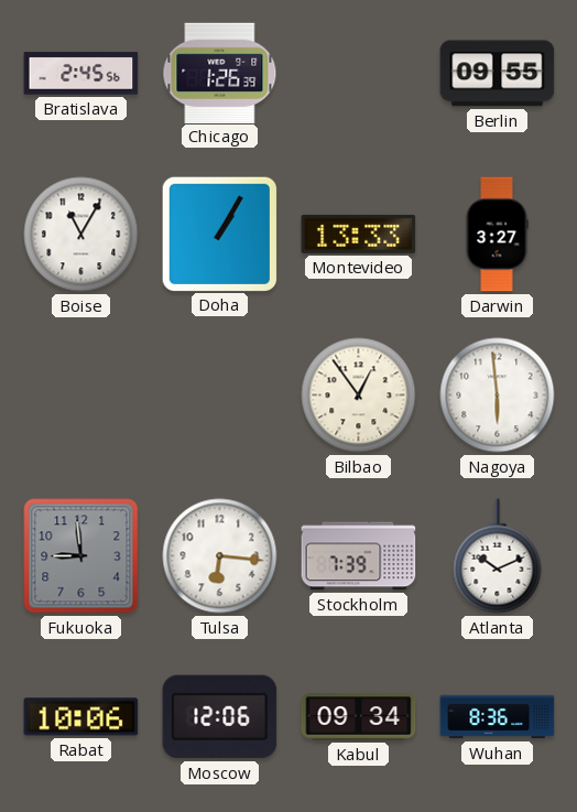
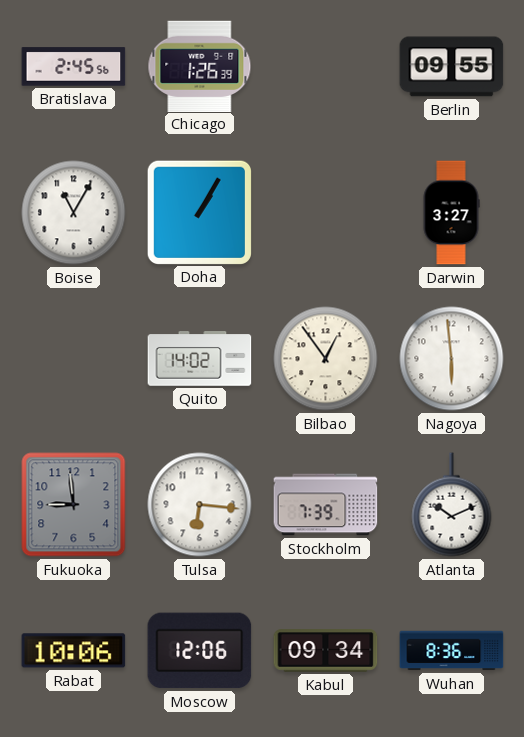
Montevideo: 13:33 -> none (359, 234)
Quito: none -> 14:02 (200, 359)
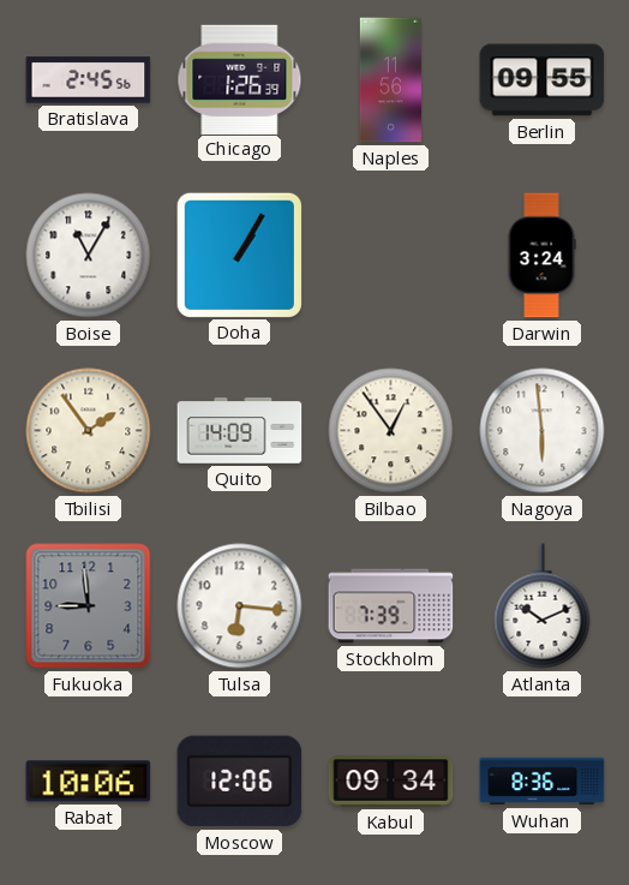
Naples: none -> 11:56 (390, 80)
Darwin: 3:27 -> 3:24 (541, 256)
Tbilisi: none -> 1:54 (89, 431)
Quito: 14:02 -> 14:09 (240, 431)
